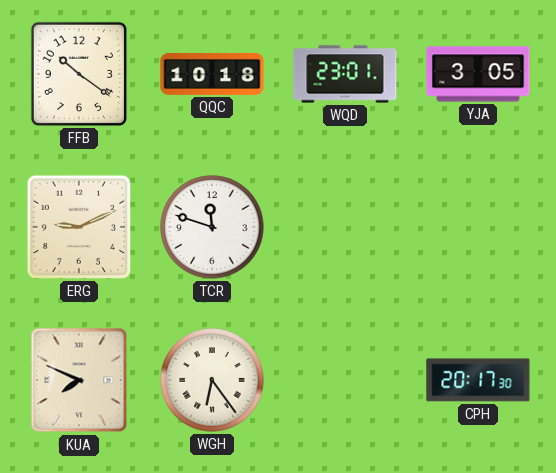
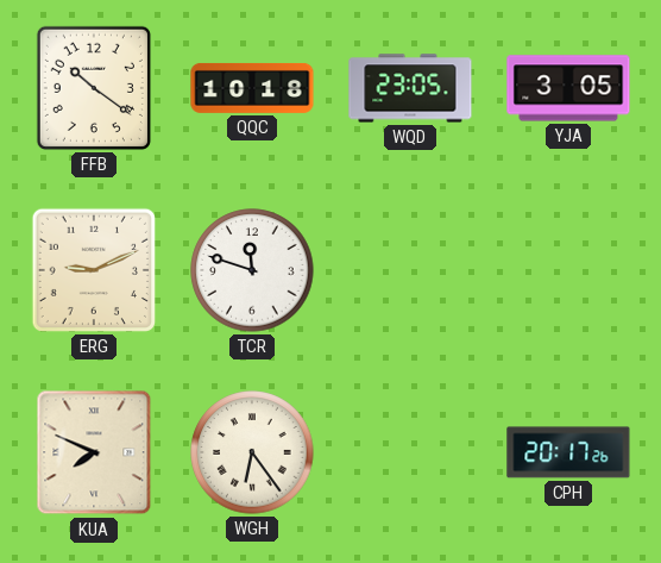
WQD: 23:01 -> 23:05 (410, 88)
CPH: 20:17:30 -> 20:17:26 (568, 452)
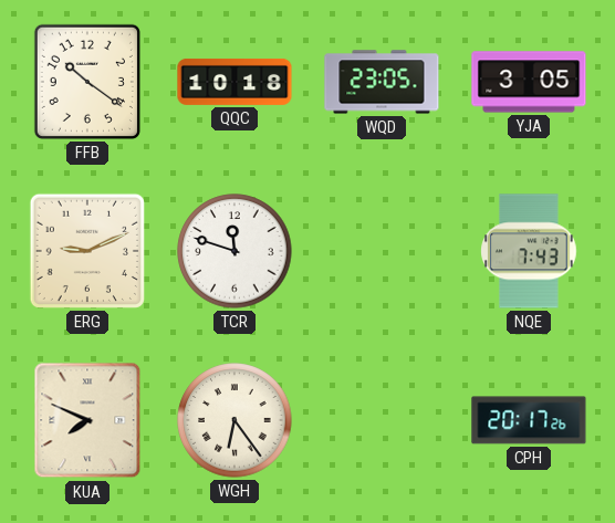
NQE: none -> 7:43 (529, 251)
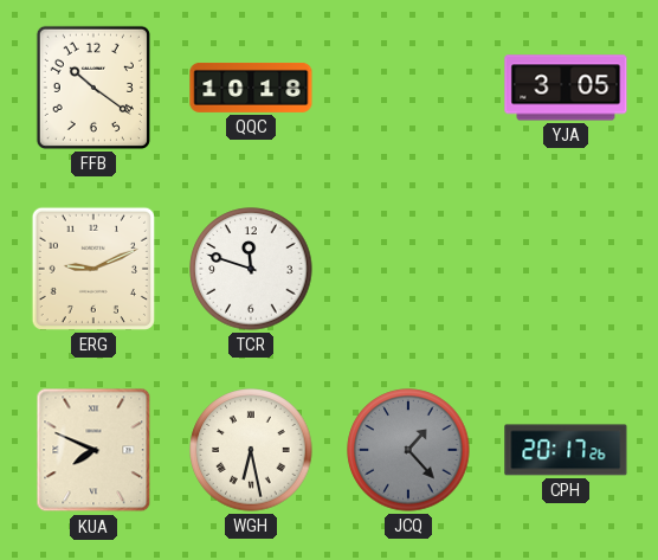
WQD: 23:05 -> none (382, 82)
NQE: 7:43 -> none (529, 251)
WGH: 6:24 -> 6:28 (251, 450)
JCQ: none -> 1:23 (408, 450)
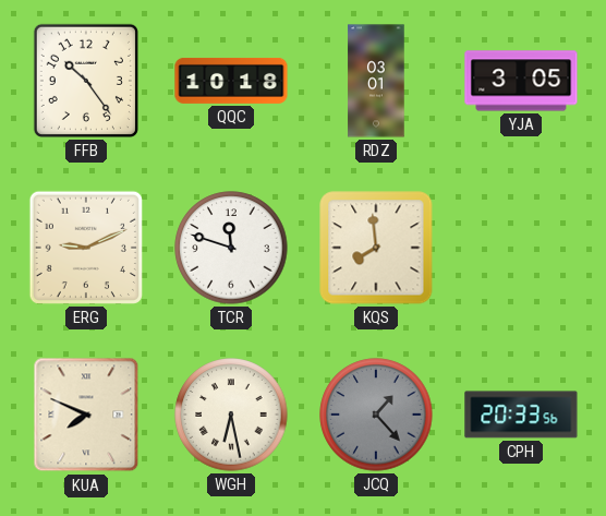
FFB: 10:21 -> 10:24 (86, 81)
RDZ: none -> 03:01 (376, 81)
KQS: none -> 7:59 (376, 248)
CPH: 20:17 -> 20:33 (521, 415)
